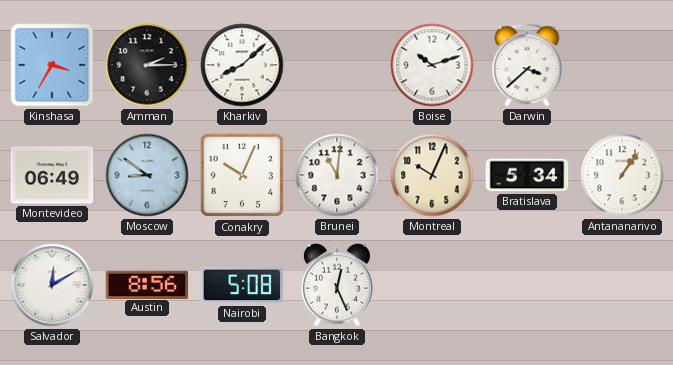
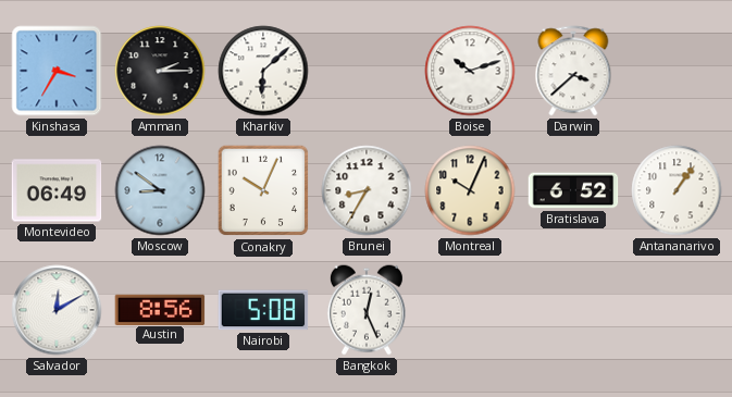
Kharkiv: 8:08 -> 6:08 (263, 71)
Brunei: 11:01 -> 8:35 (367, 190)
Bratislava: 5:34 -> 6:52 (573, 190)
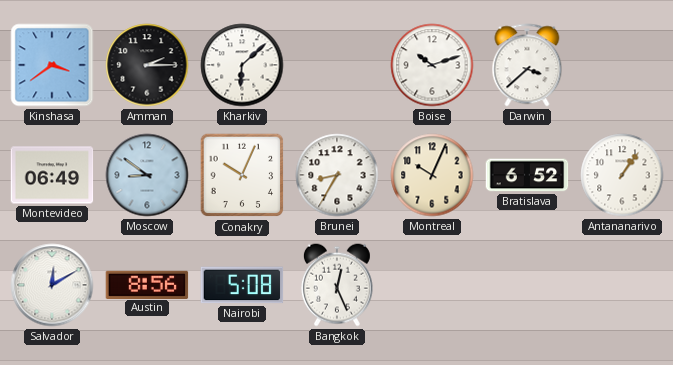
Kinshasa: 3:35 -> 3:39 (52, 65)
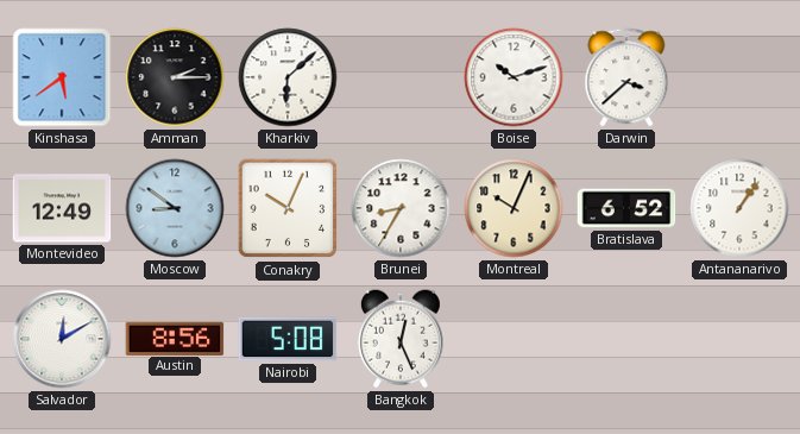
Kinshasa: 3:39 -> 5:39 (62, 77)
Montevideo: 06:49 -> 12:49 (62, 208)
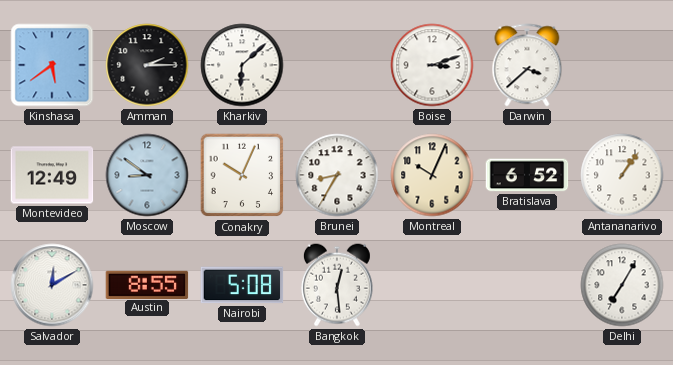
Boise: 10:12 -> 3:12 (432, 65)
Austin: 8:56 -> 8:55 (147, 284)
Bangkok: 12:26 -> 12:29 (337, 285)
Delhi: none -> 7:05 (622, 285)
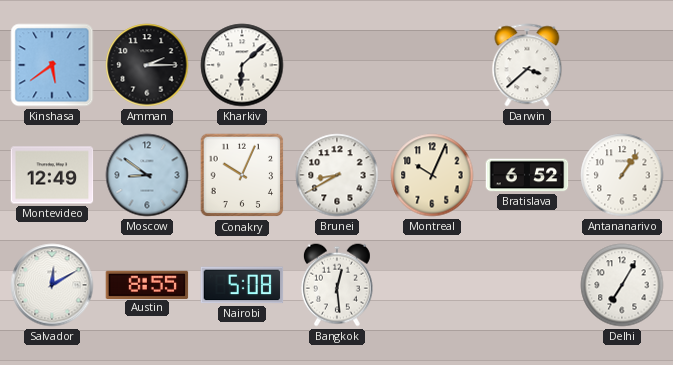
Boise: 3:12 -> none (432, 65)
Brunei: 8:35 -> 8:40 (337, 175)
